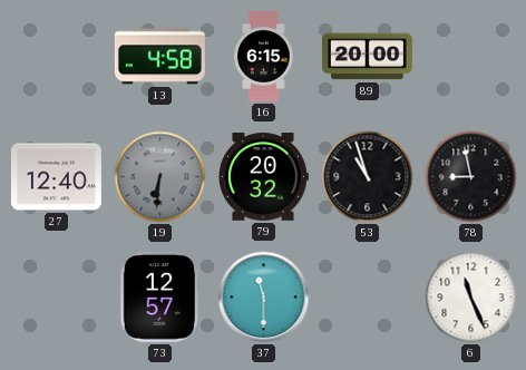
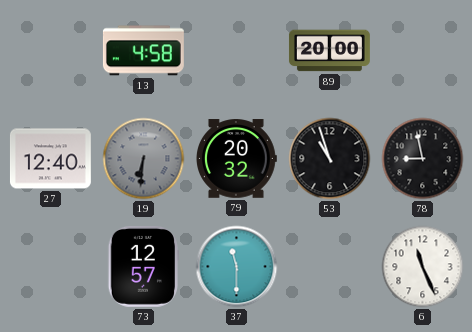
16: 6:15 -> none (264, 57)
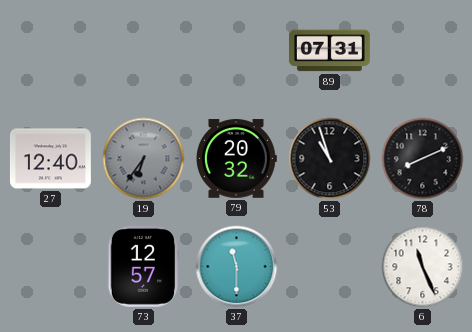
13: 4:58 -> none (143, 51)
89: 20:00 -> 07:31 (329, 51)
19: 6:31 -> 6:36 (144, 159)
78: 8:58 -> 8:11 (423, 159)
